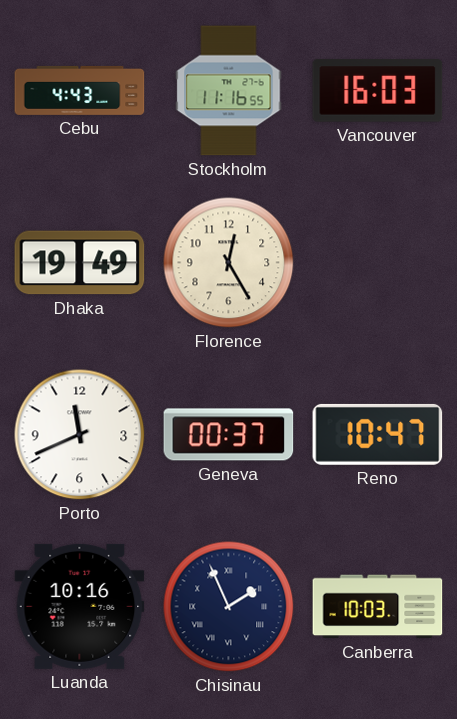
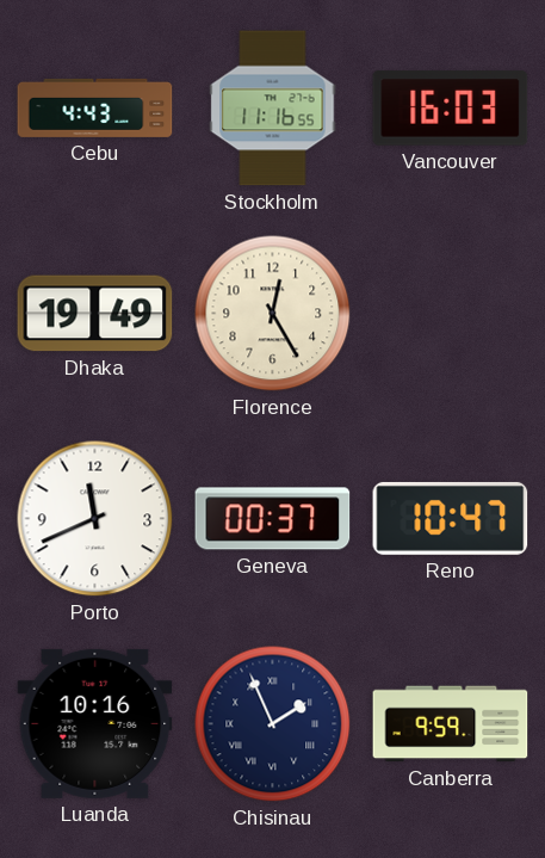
Canberra: 10:03 -> 9:59 (451, 724)
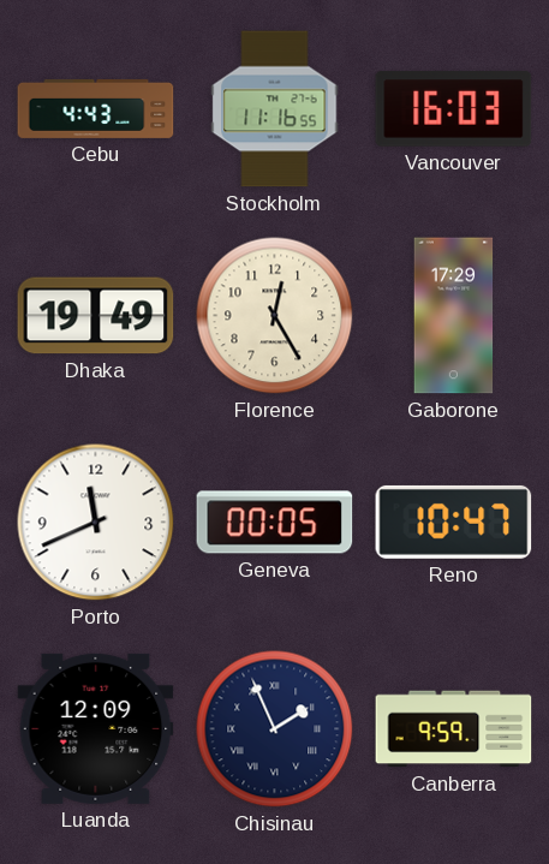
Gaborone: none -> 17:29 (454, 316)
Geneva: 00:37 -> 00:05 (275, 523)
Luanda: 10:16 -> 12:09 (96, 728)
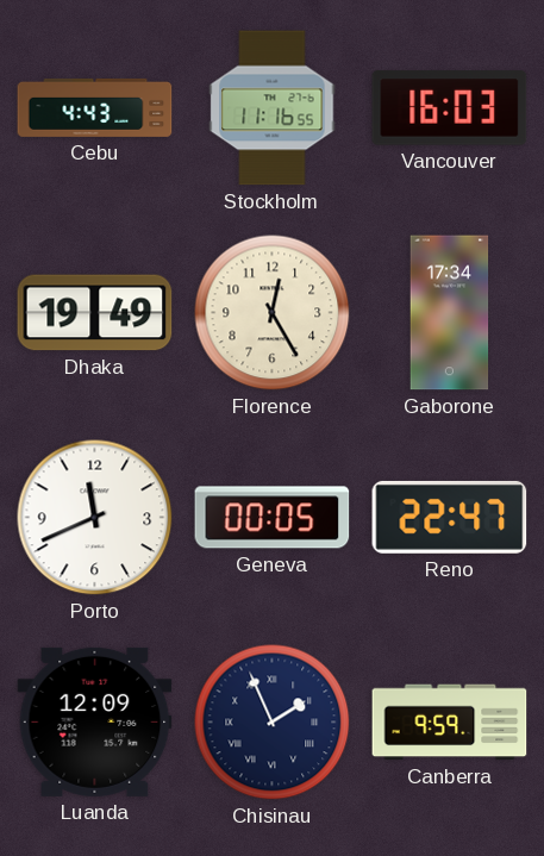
Gaborone: 17:29 -> 17:34 (450, 313)
Reno: 10:47 -> 22:47 (450, 517)
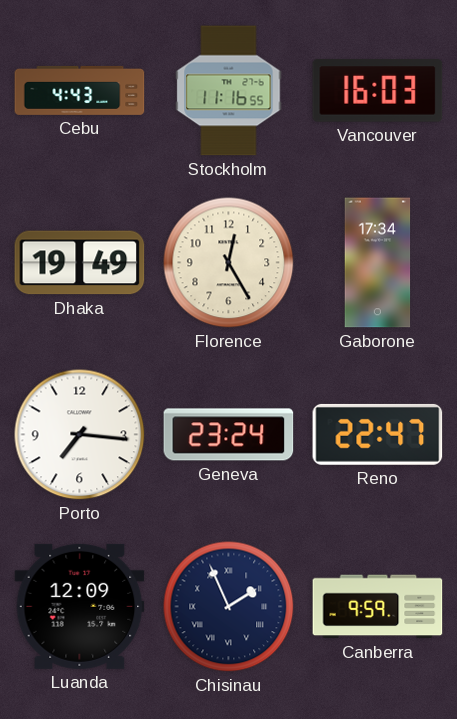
Porto: 11:41 -> 7:16 (80, 435)
Geneva: 00:05 -> 23:24 (229, 435)
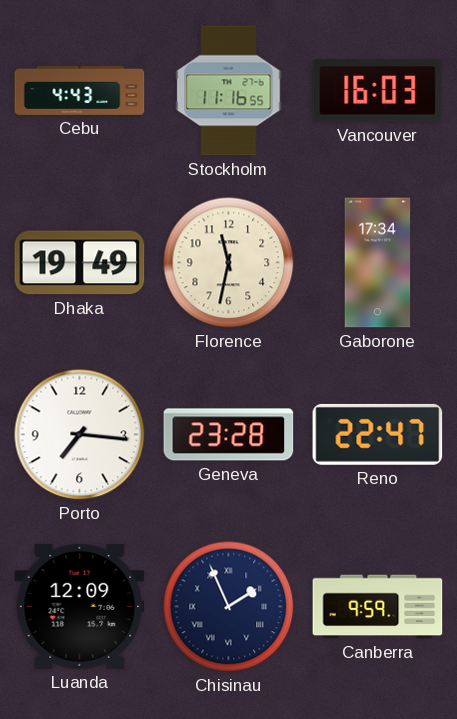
Florence: 12:25 -> 11:32 (229, 263)
Geneva: 23:24 -> 23:28 (229, 435)
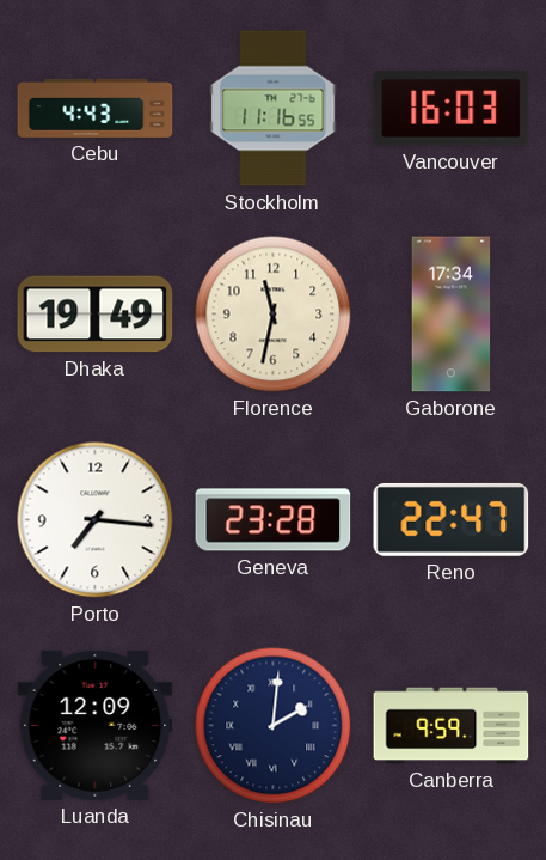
Chisinau: 1:56 -> 2:01 (274, 726)
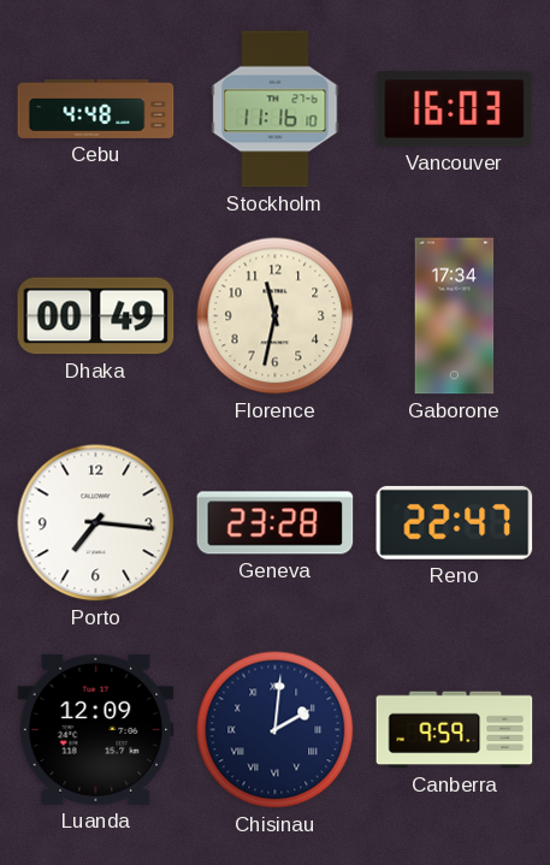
Cebu: 4:43 -> 4:48 (96, 108)
Stockholm: 11:16:55 -> 11:16:10 (276, 109)
Dhaka: 19:49 -> 00:49 (96, 316)
